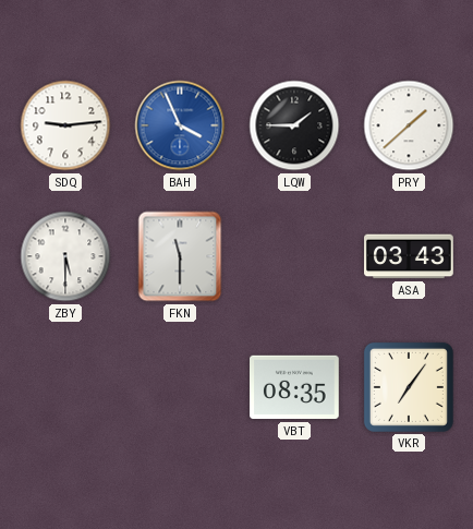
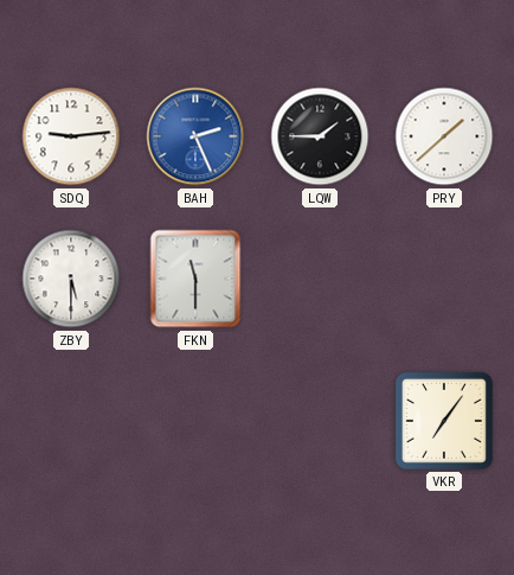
BAH: 3:56 -> 2:26 (195, 136)
ASA: 03:43 -> none (409, 256)
VBT: 08:35 -> none (295, 387)
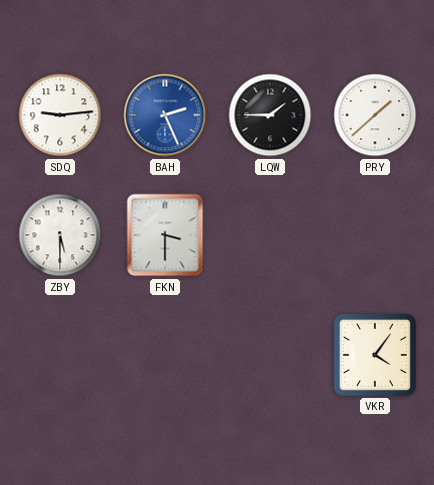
FKN: 11:30 -> 3:30 (165, 235)
VKR: 7:06 -> 4:06 (375, 355)
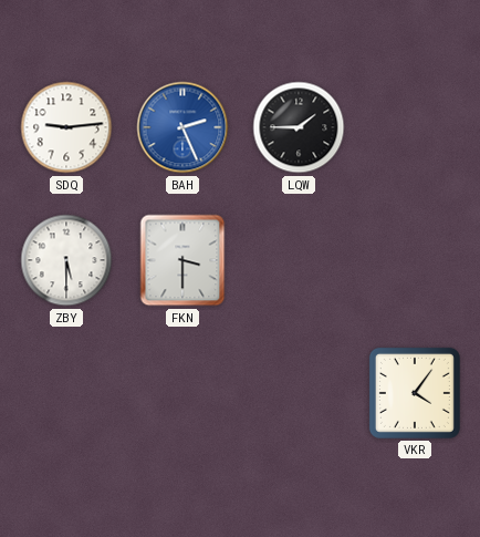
PRY: 1:38 -> none (375, 115)
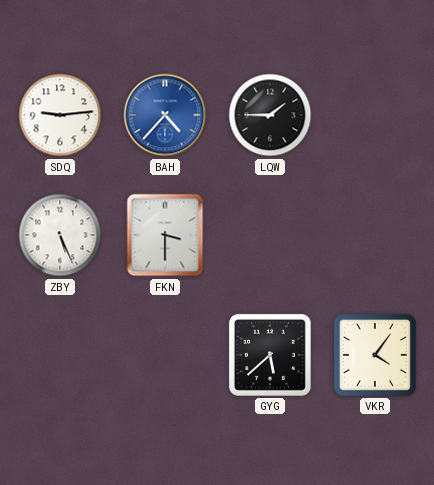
BAH: 2:26 -> 4:37 (165, 115)
ZBY: 5:30 -> 5:26 (60, 235)
GYG: none -> 5:38 (270, 355)
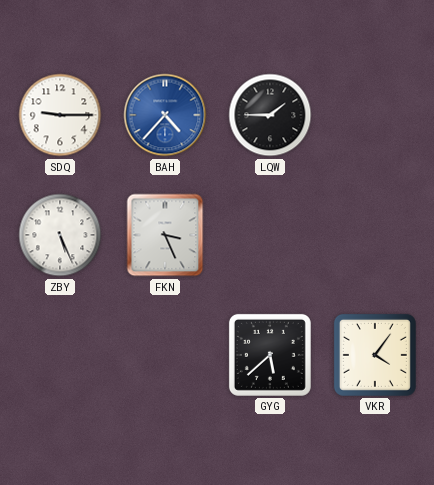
SDQ: 9:14 -> 9:15 (60, 115)
FKN: 3:30 -> 3:26 (165, 235)
